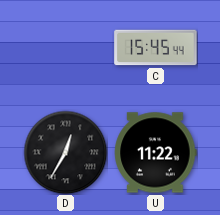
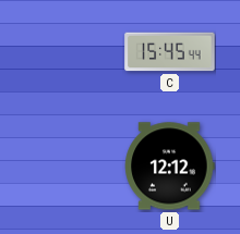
D: 12:35 -> none (65, 152)
U: 11:22 -> 12:12 (170, 167)
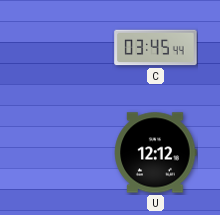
C: 15:45 -> 03:45 (156, 48)
